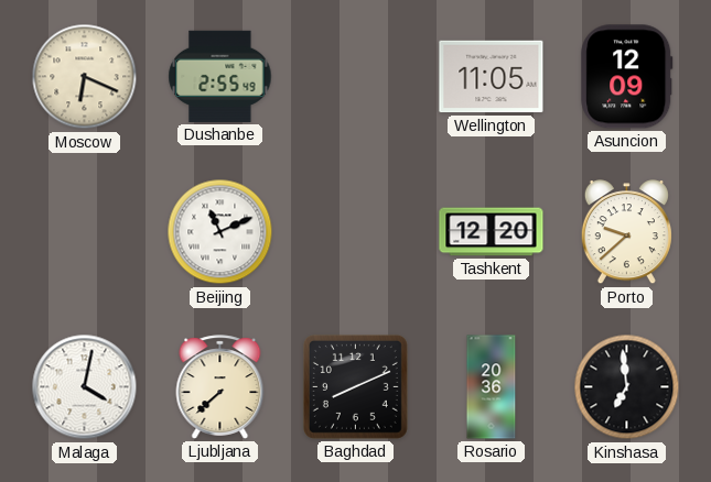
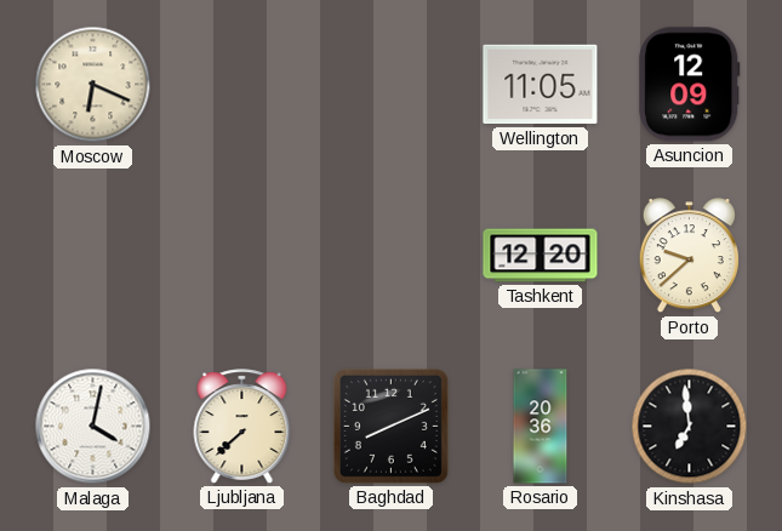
Dushanbe: 2:55 -> none (220, 76)
Beijing: 11:11 -> none (220, 232)
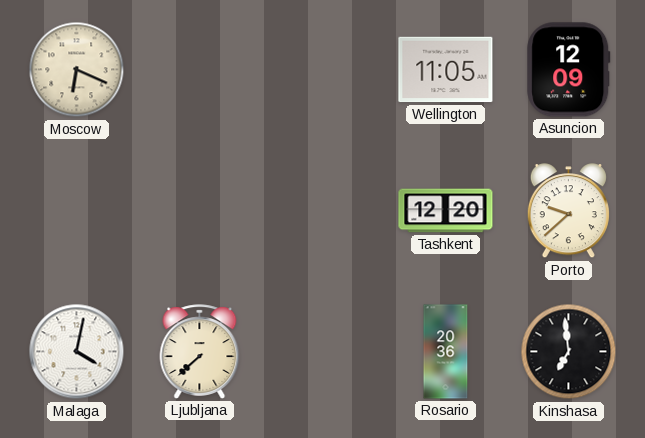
Baghdad: 8:11 -> none (390, 426)
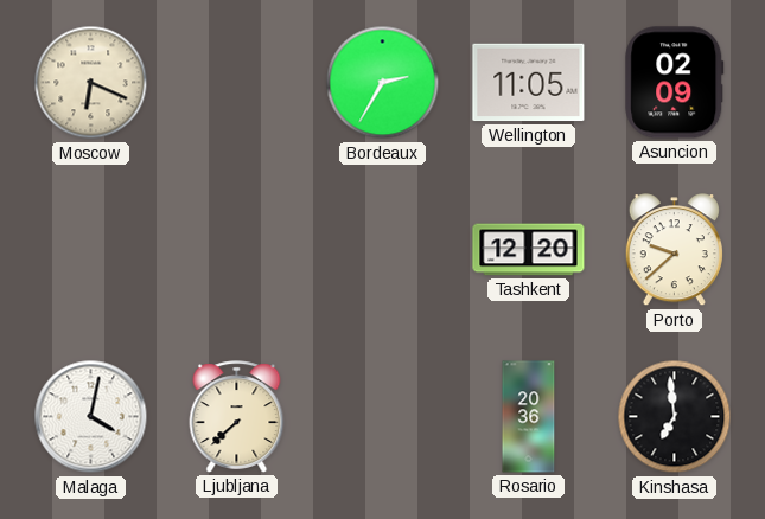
Bordeaux: none -> 2:35 (383, 83)
Asuncion: 12:09 -> 02:09 (675, 83)
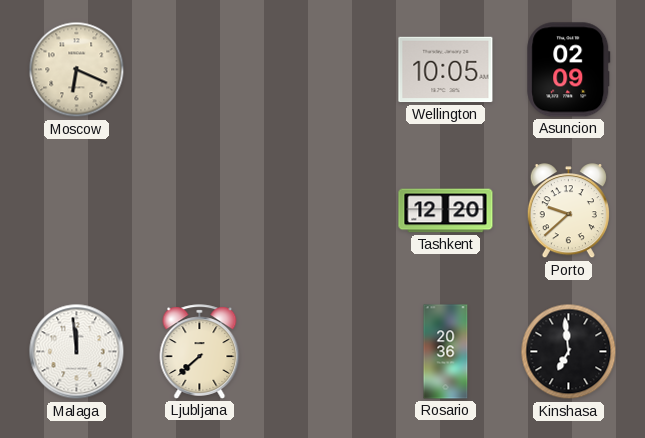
Bordeaux: 2:35 -> none (383, 83)
Wellington: 11:05 -> 10:05 (446, 70)
Malaga: 4:02 -> 11:59 (77, 352)
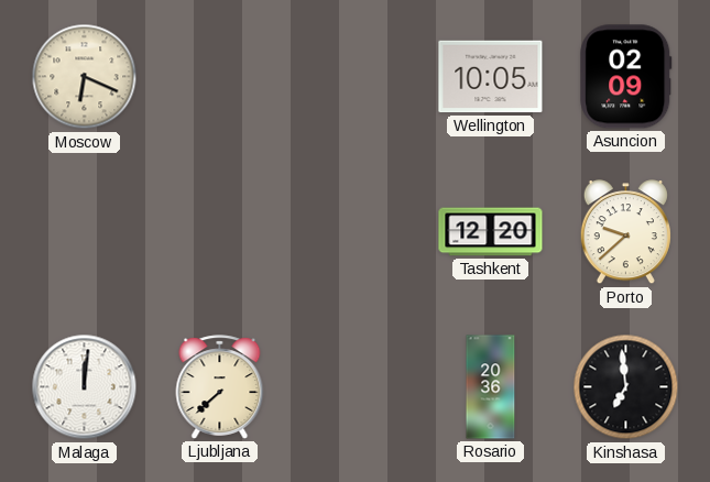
Malaga: 11:59 -> 12:01 (85, 387)
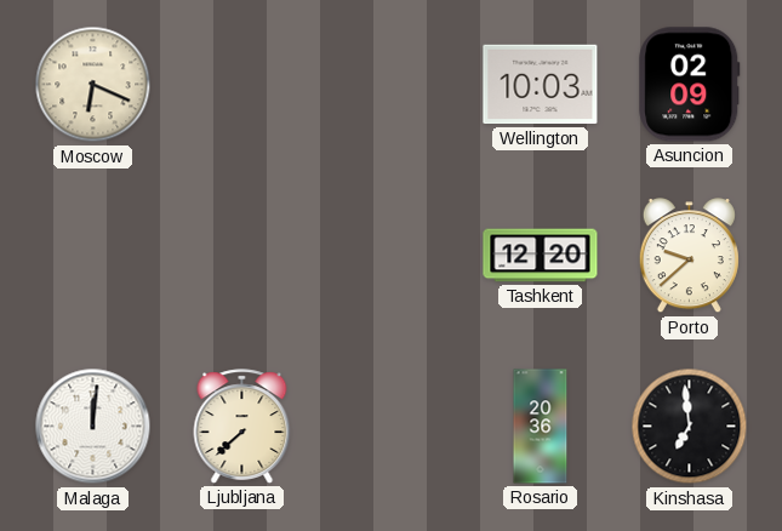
Wellington: 10:05 -> 10:03 (541, 85)
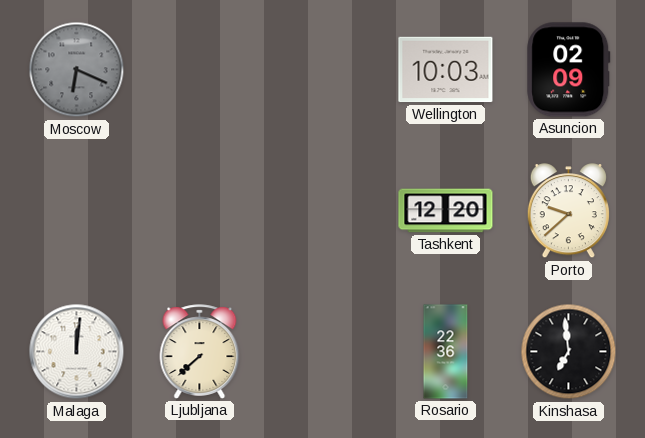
Moscow dial: cream -> grey (77, 70)
Rosario: 20:36 -> 22:36 (446, 352)
